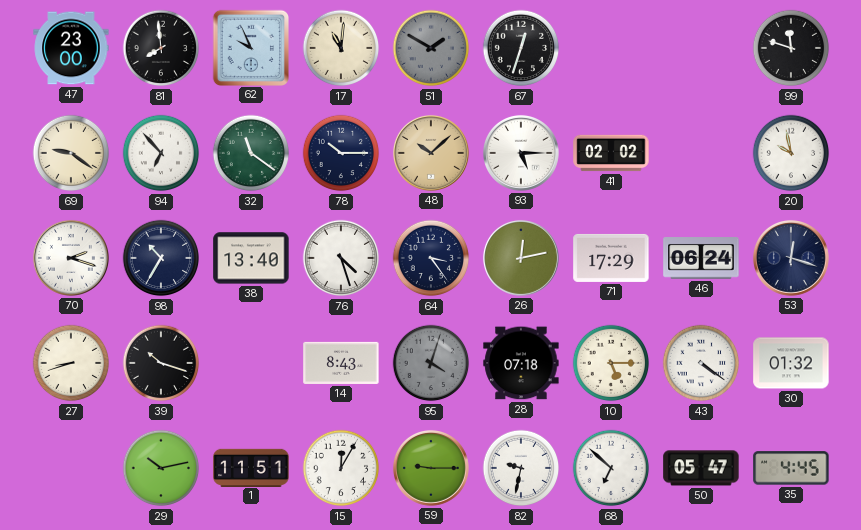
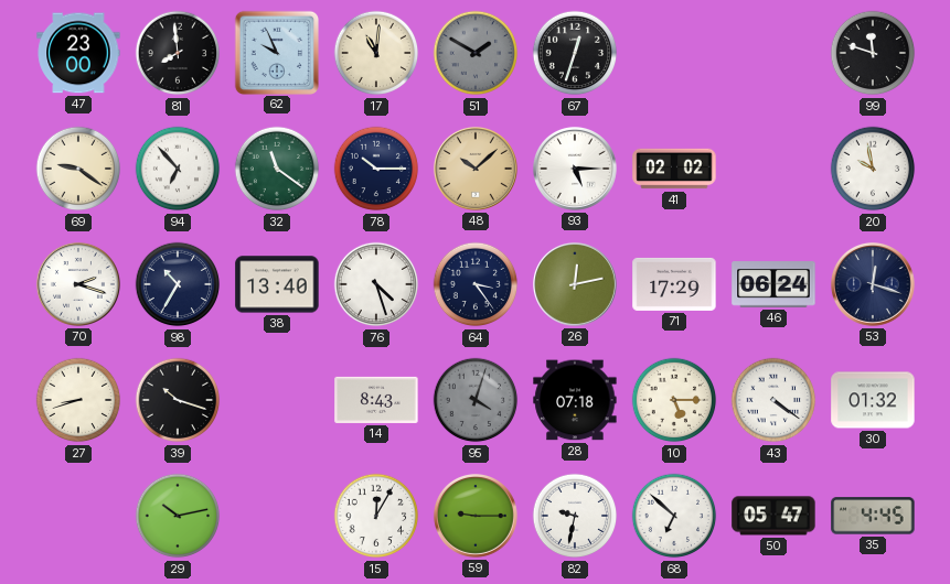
1: 11:51 -> none (251, 467)
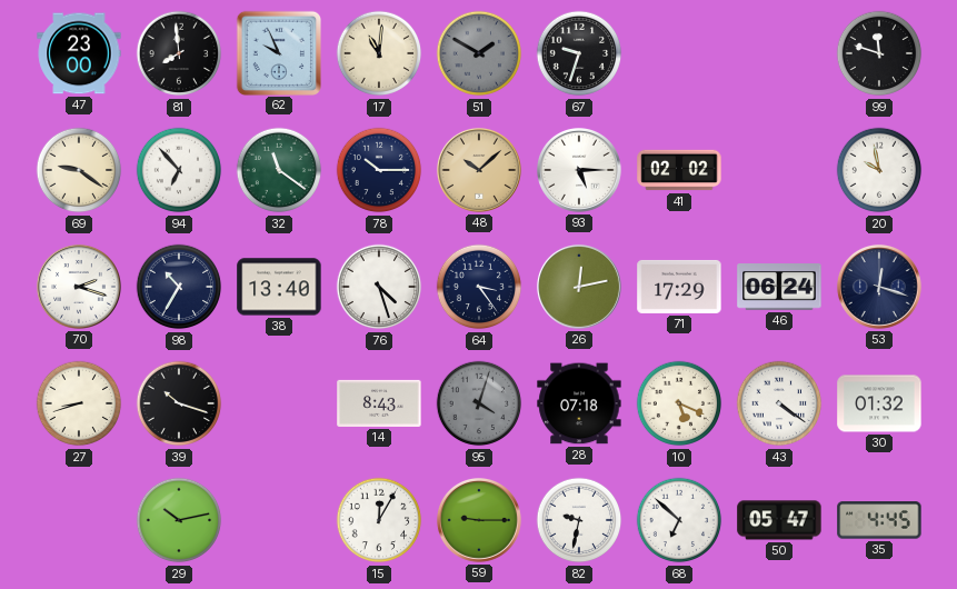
67: 12:33 -> 9:33 (579, 53)
10: 5:15 -> 5:19 (679, 403)
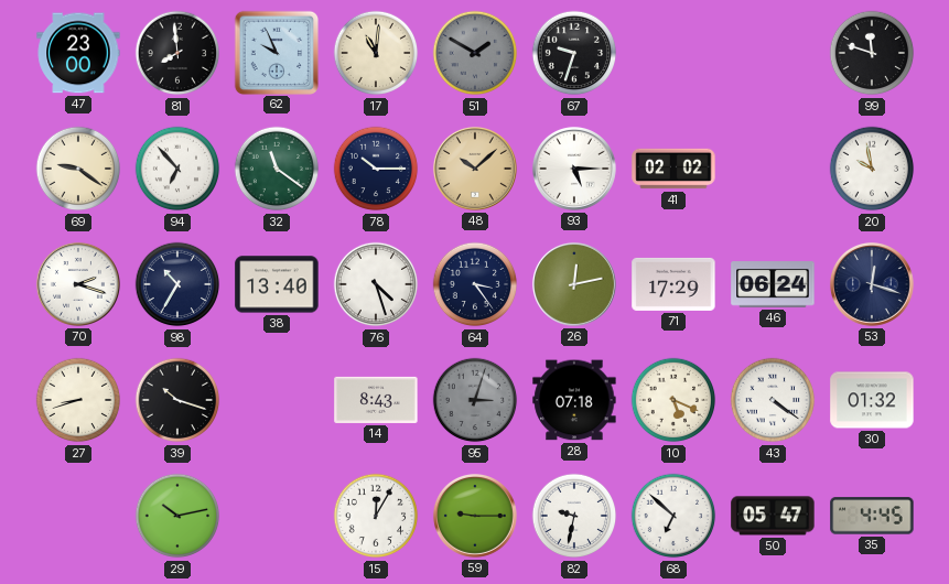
95: 4:03 -> 3:03 (475, 400)
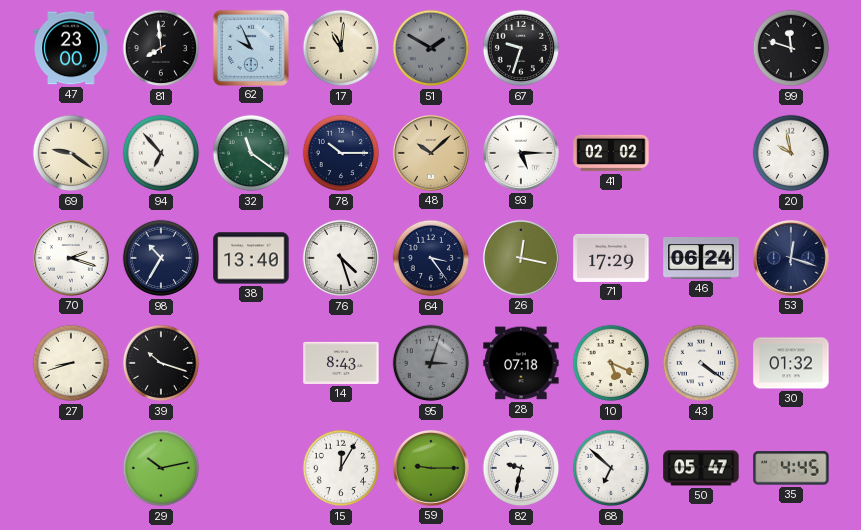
26: 12:13 -> 12:17 (521, 258)
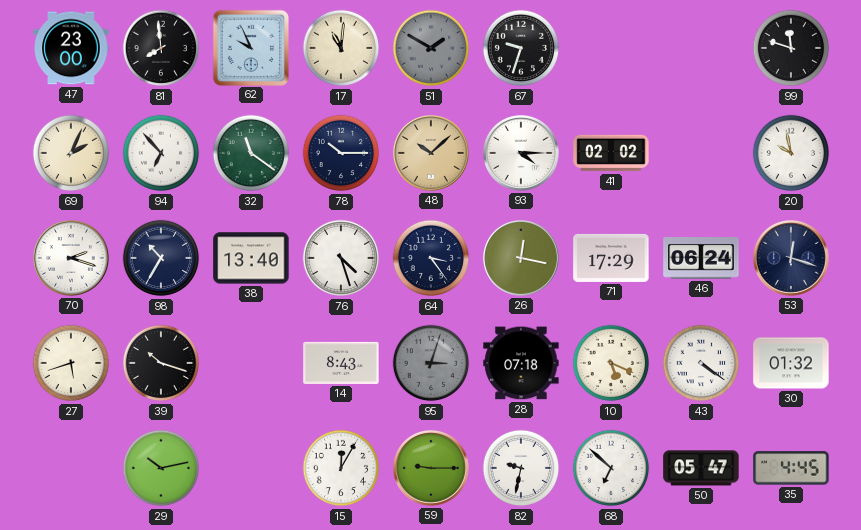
69: 9:21 -> 2:04 (71, 153)
93: 5:15 -> 4:15 (521, 153)
27: 8:42 -> 5:42 (71, 363)
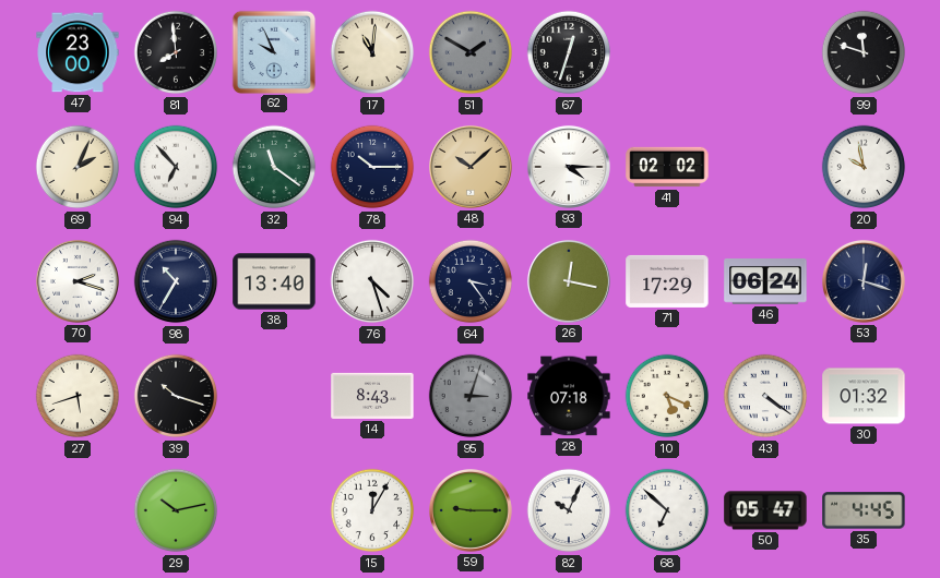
67: 9:33 -> 12:33 (569, 52)
82: 9:32 -> 10:04 (569, 510)
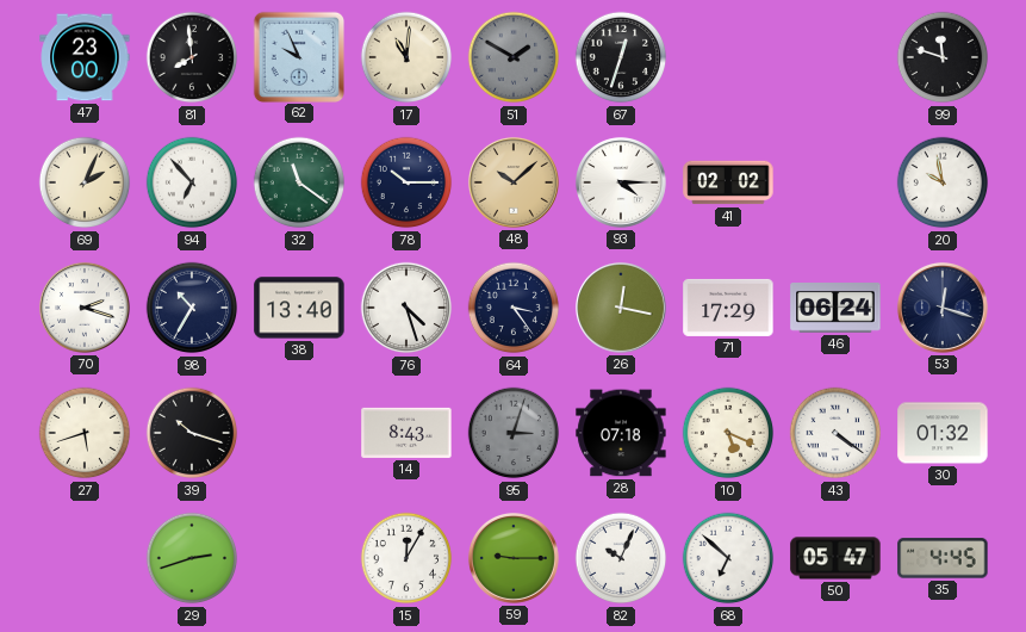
29: 10:13 -> 2:42 (192, 558)
